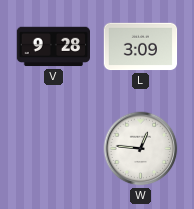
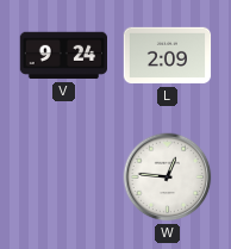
V: 9:28 -> 9:24 (64, 56)
L: 3:09 -> 2:09 (168, 56)
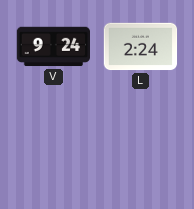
L: 2:09 -> 2:24 (141, 47)
W: 12:46 -> none (168, 178)
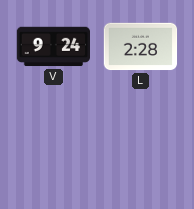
L: 2:24 -> 2:28 (141, 47)
